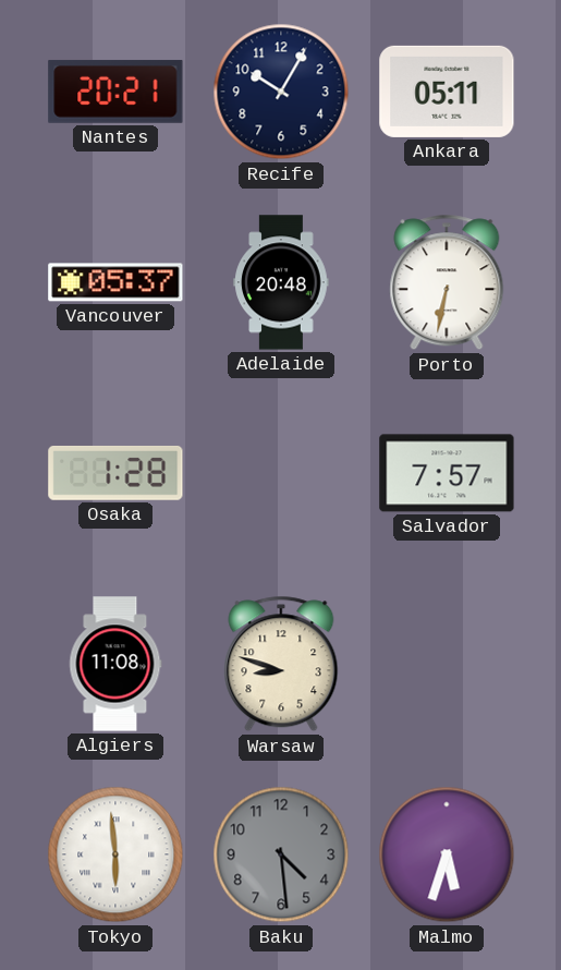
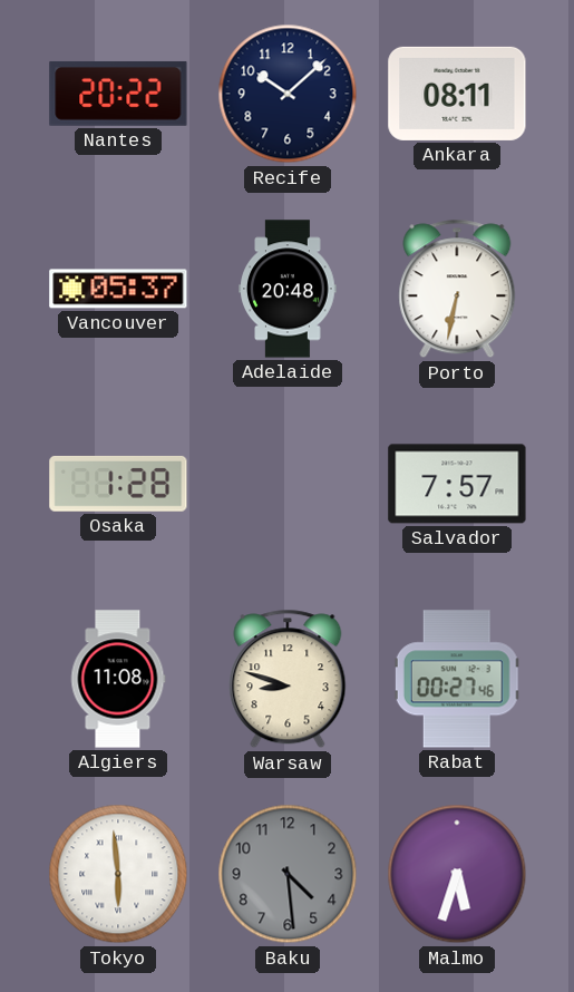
Nantes: 20:21 -> 20:22 (118, 94)
Recife: 10:05 -> 10:08 (288, 94)
Ankara: 05:11 -> 08:11 (457, 94)
Rabat: none -> 00:27 (457, 679)
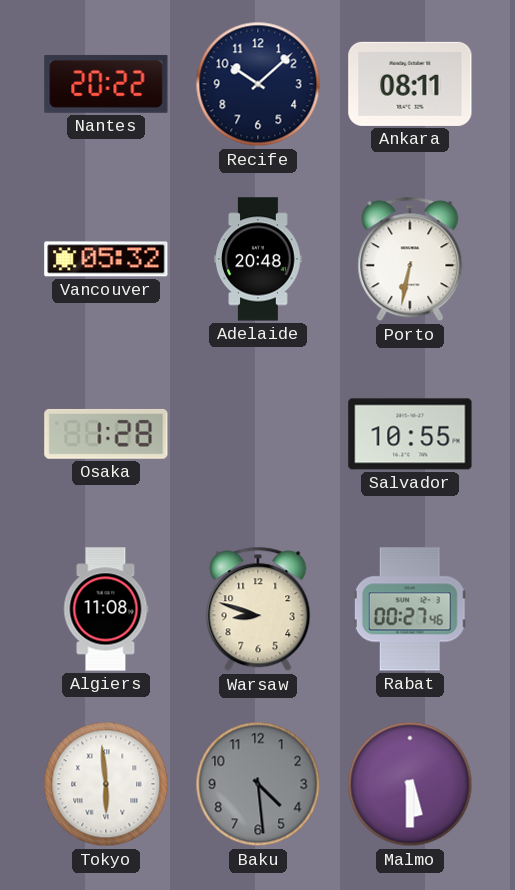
Vancouver: 05:37 -> 05:32 (106, 259)
Salvador: 7:57 -> 10:55 (410, 434)
Malmo: 5:33 -> 5:30 (410, 784)
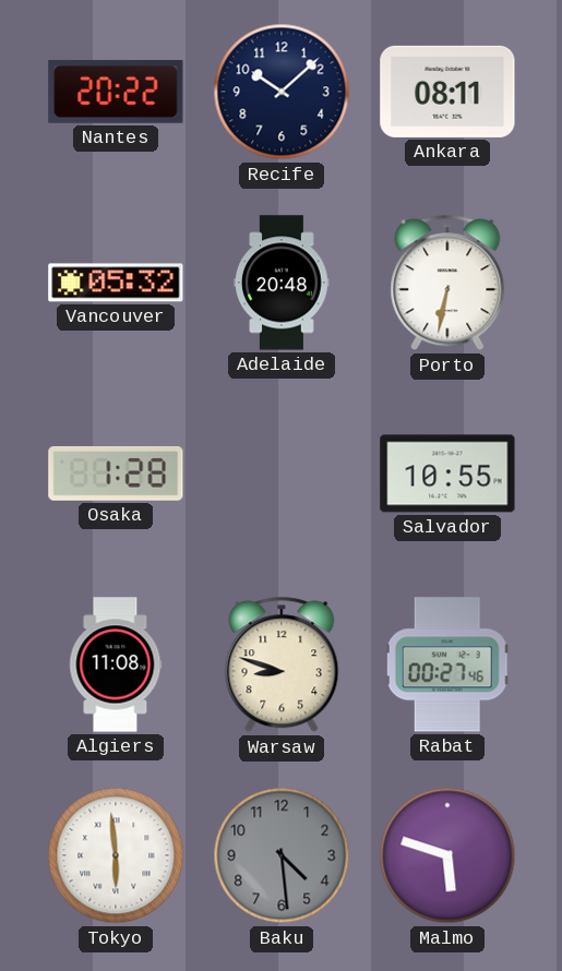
Malmo: 5:30 -> 5:48 (447, 855)
